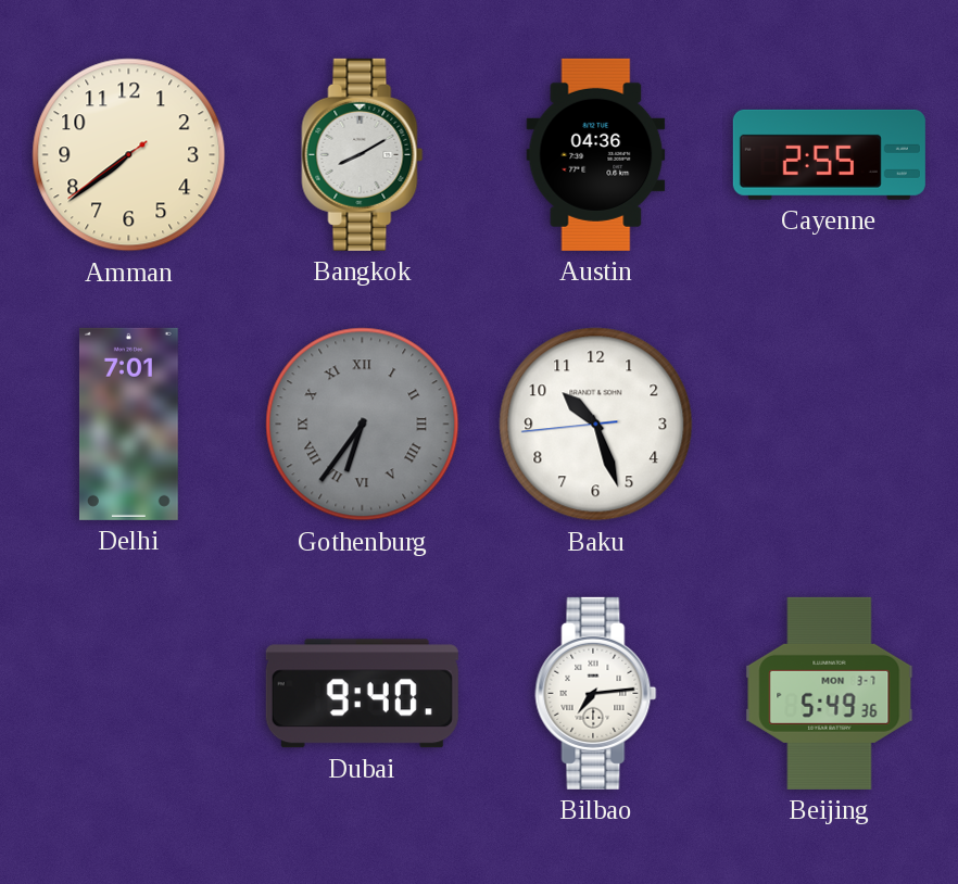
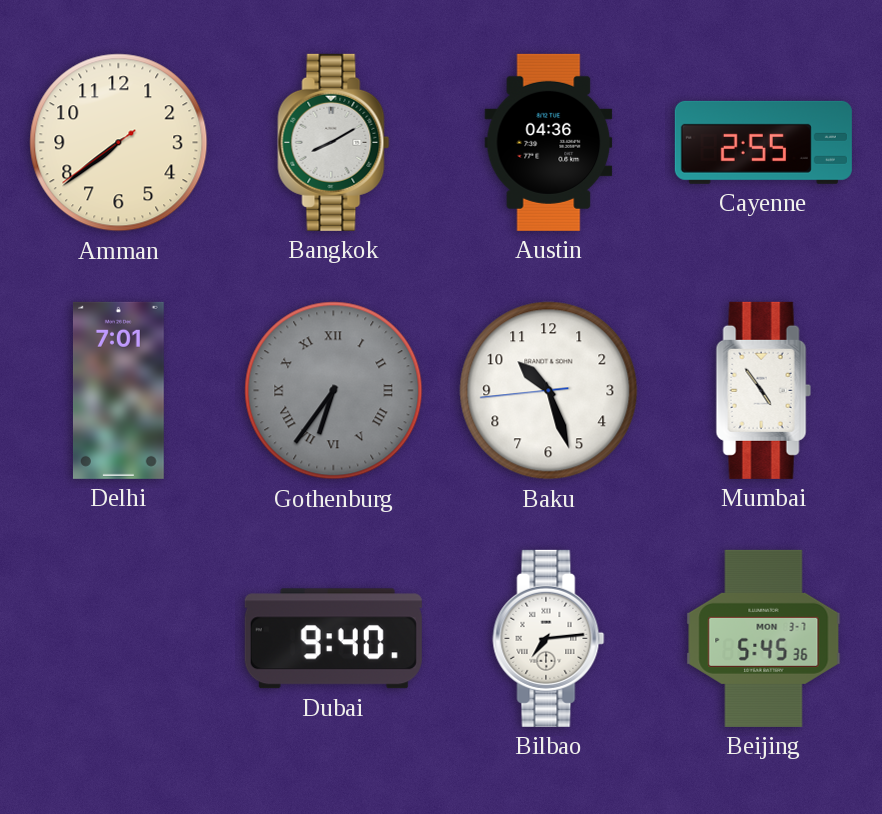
Mumbai: none -> 4:54 (763, 390)
Beijing: 5:49 -> 5:45 (764, 638)
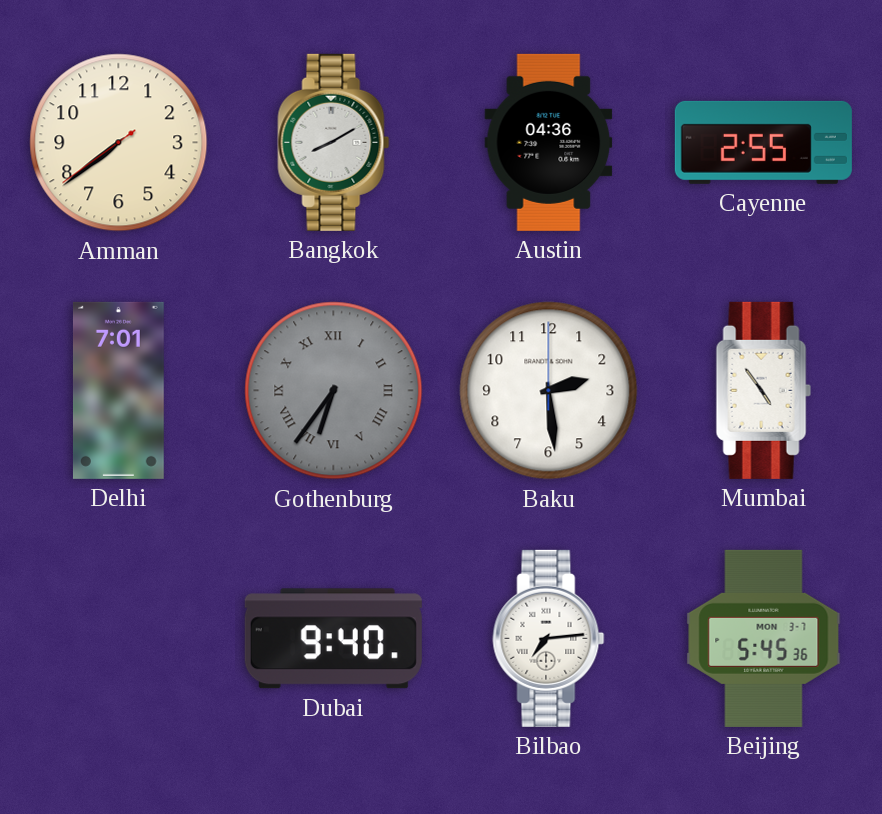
Baku: 10:26 -> 2:29 (549, 391)
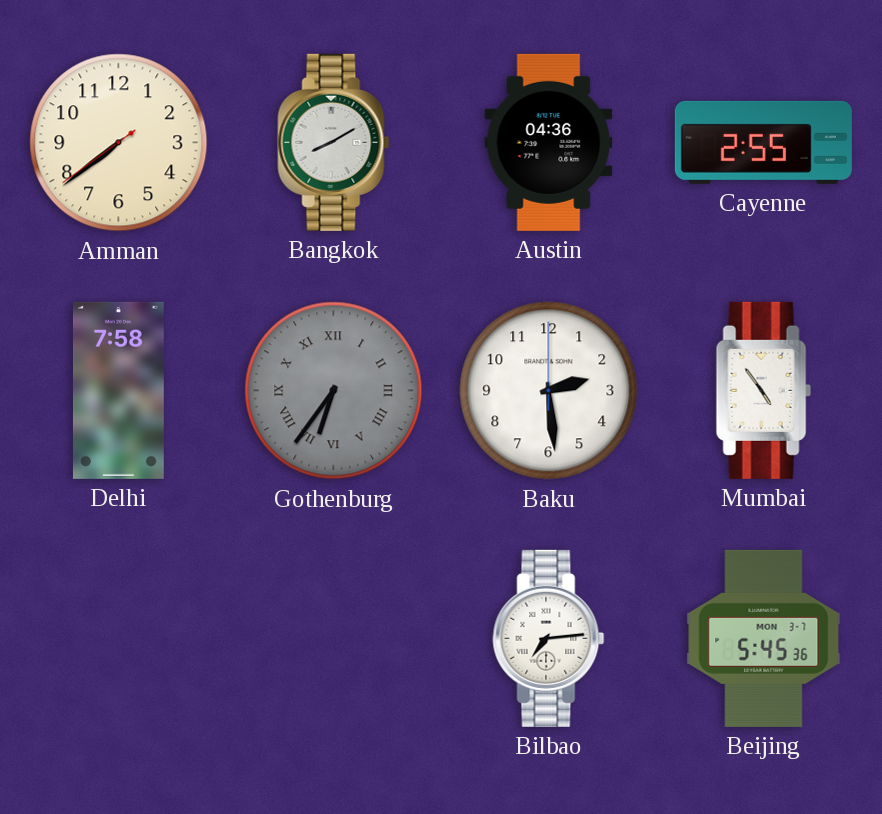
Delhi: 7:01 -> 7:58 (118, 390)
Dubai: 9:40 -> none (333, 639)
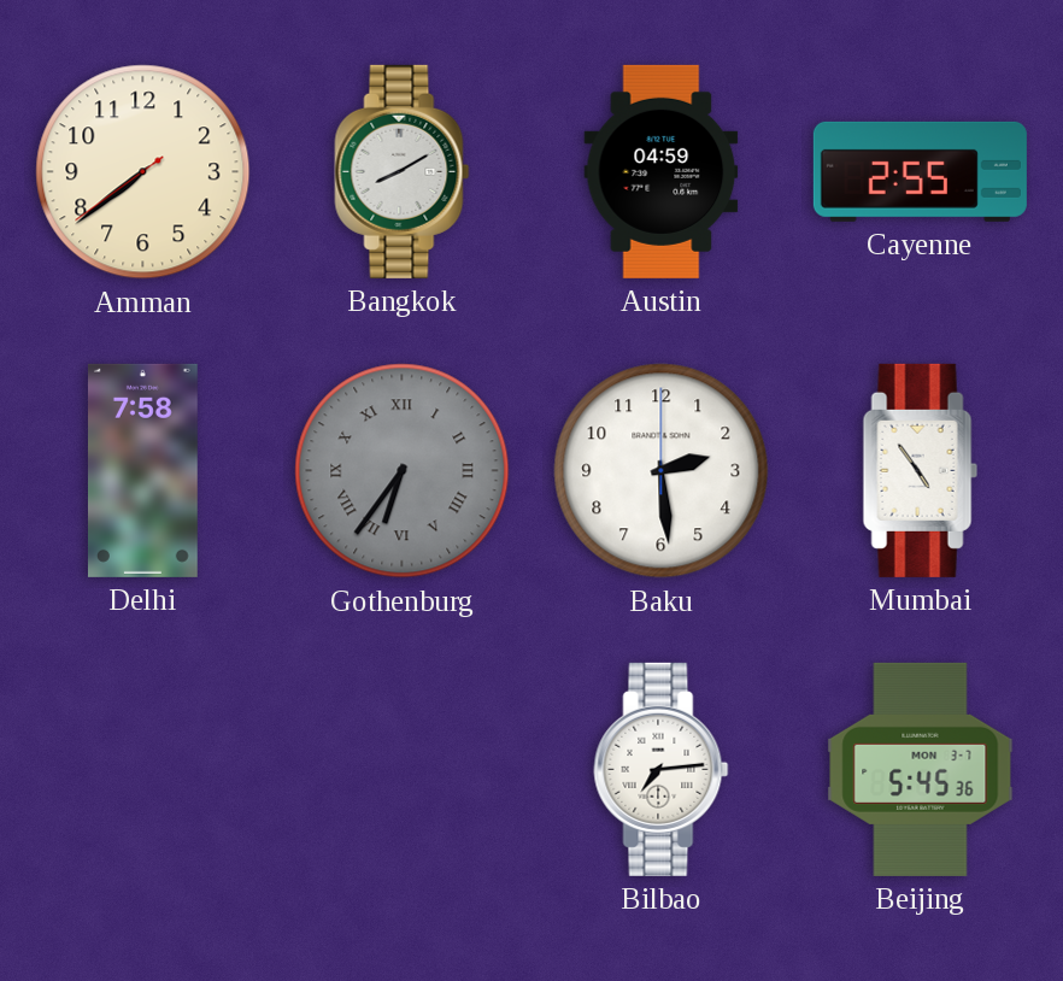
Austin: 04:36 -> 04:59 (662, 171)
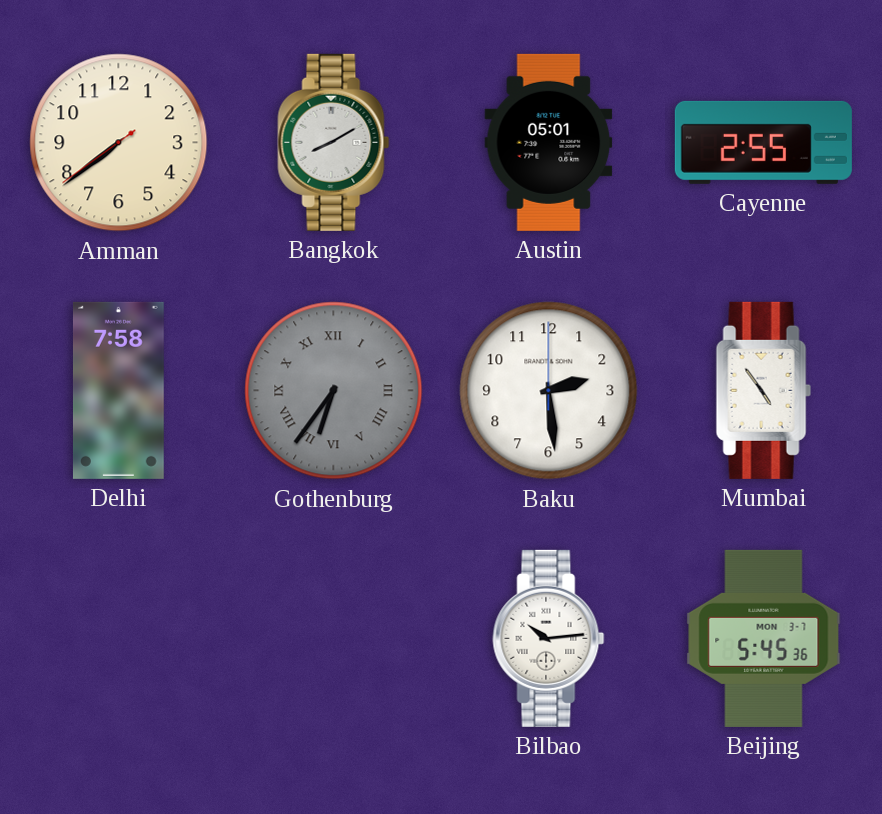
Austin: 04:59 -> 05:01 (549, 142)
Bilbao: 7:14 -> 10:14 (549, 638)
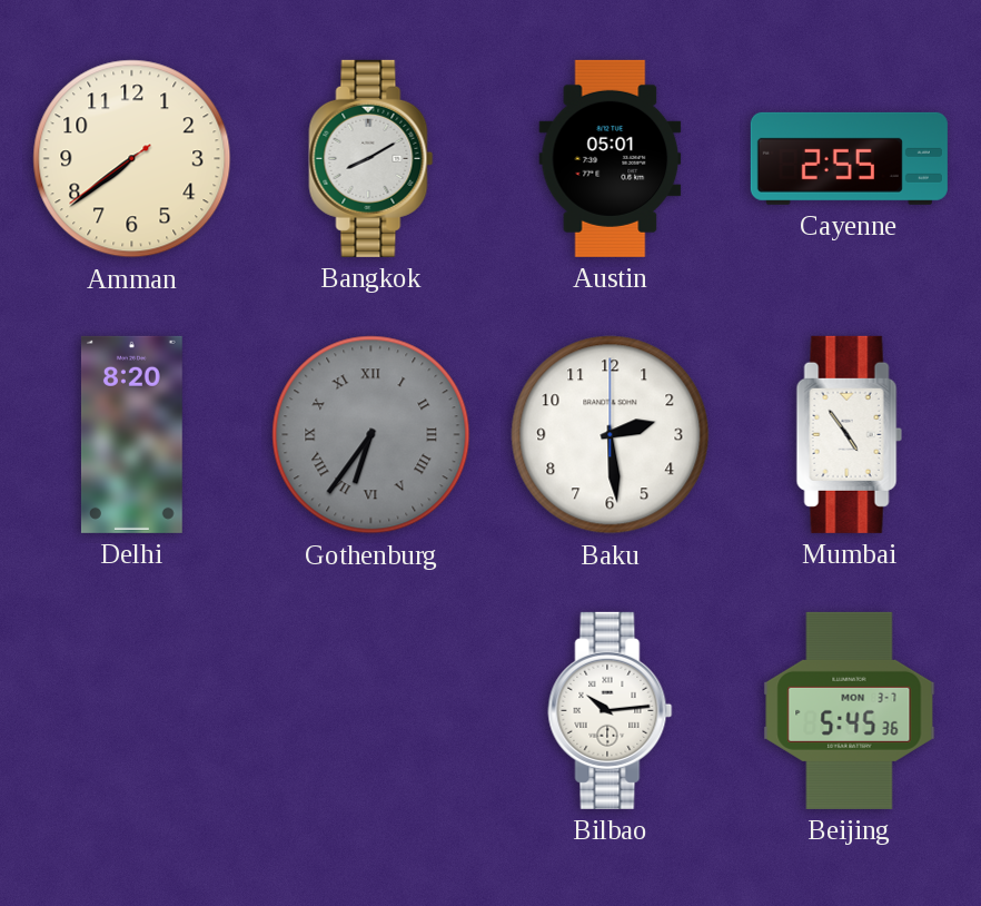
Delhi: 7:58 -> 8:20 (131, 434)
